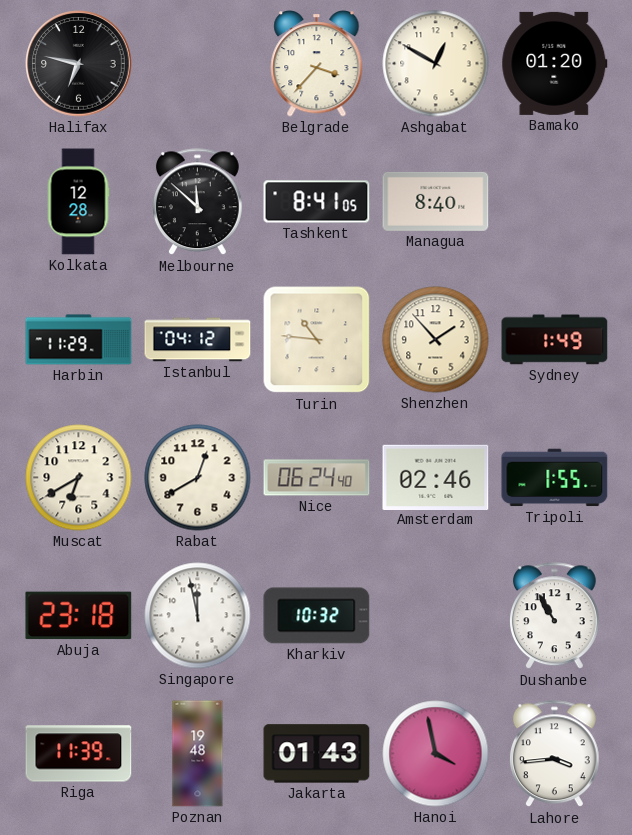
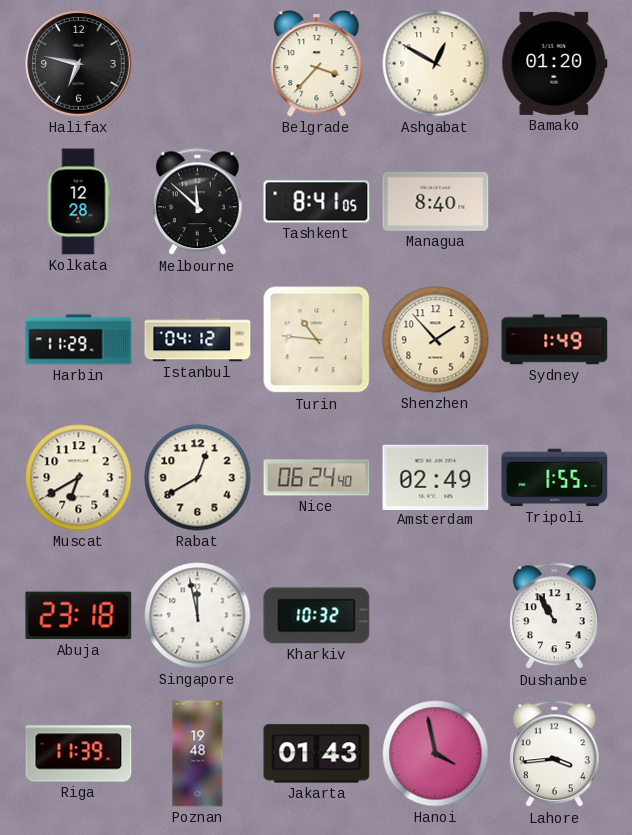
Amsterdam: 02:46 -> 02:49 (436, 477)
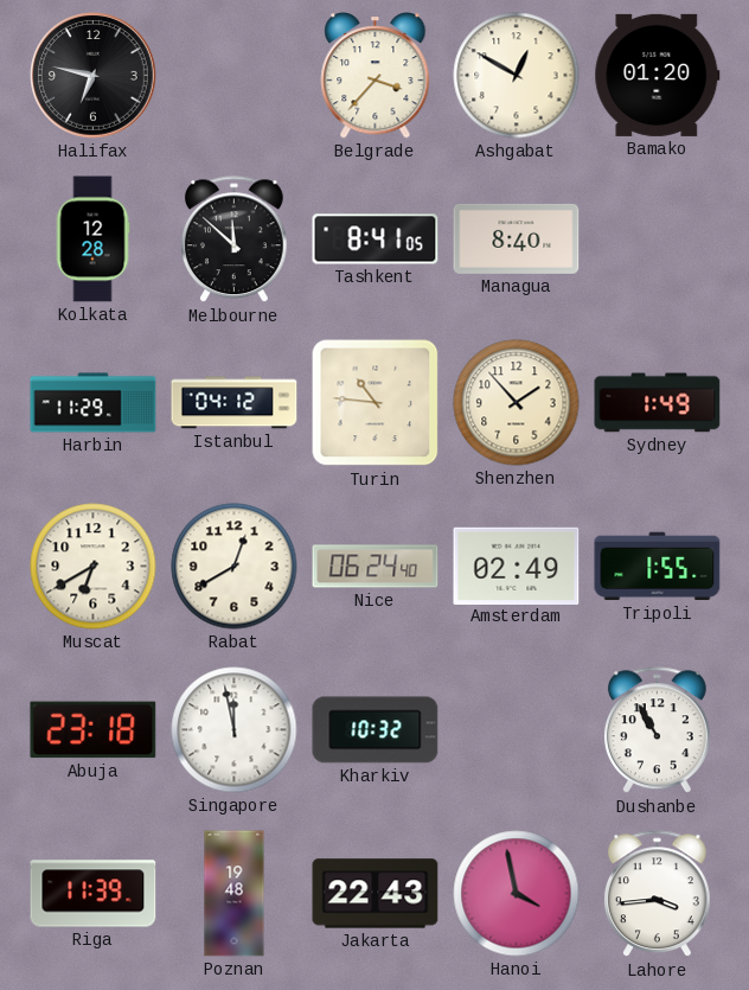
Jakarta: 01:43 -> 22:43 (376, 894)
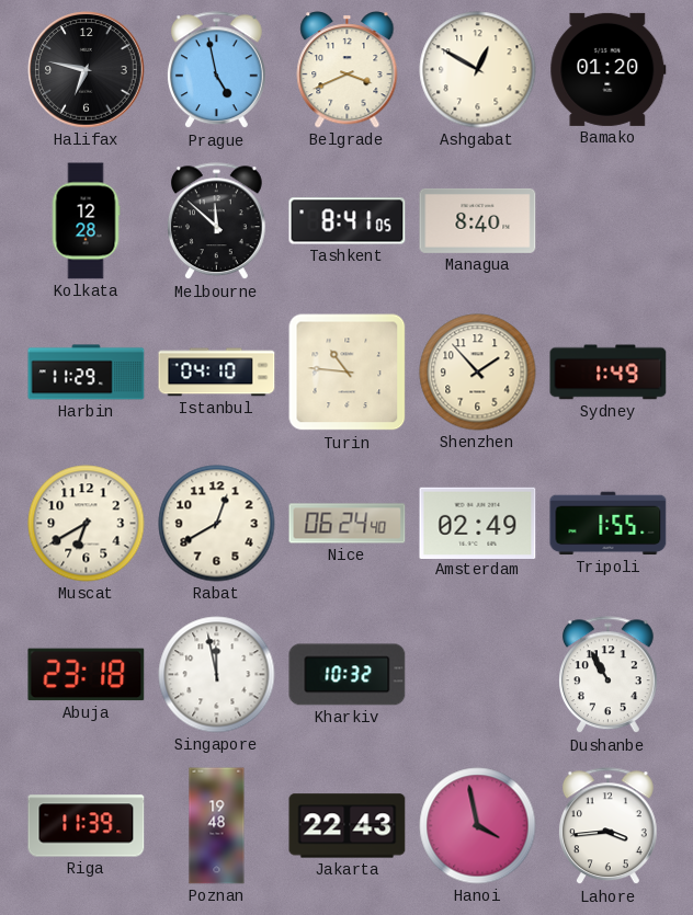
Prague: none -> 4:58 (216, 70)
Belgrade: 3:37 -> 3:41 (348, 70)
Istanbul: 04:12 -> 04:10 (217, 373)
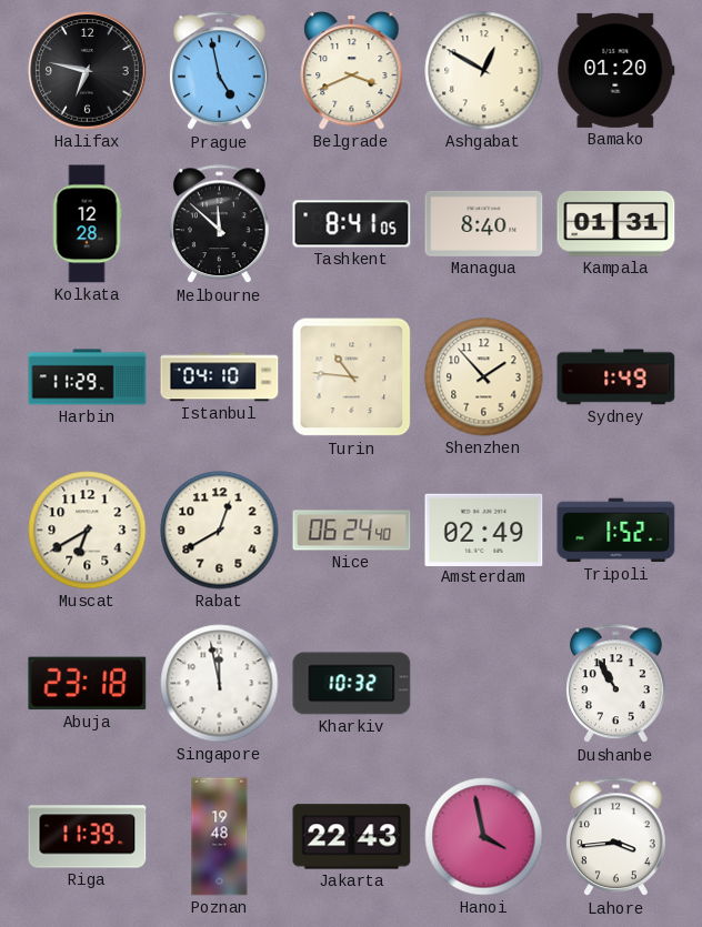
Kampala: none -> 01:31 (616, 223)
Tripoli: 1:55 -> 1:52 (616, 531)
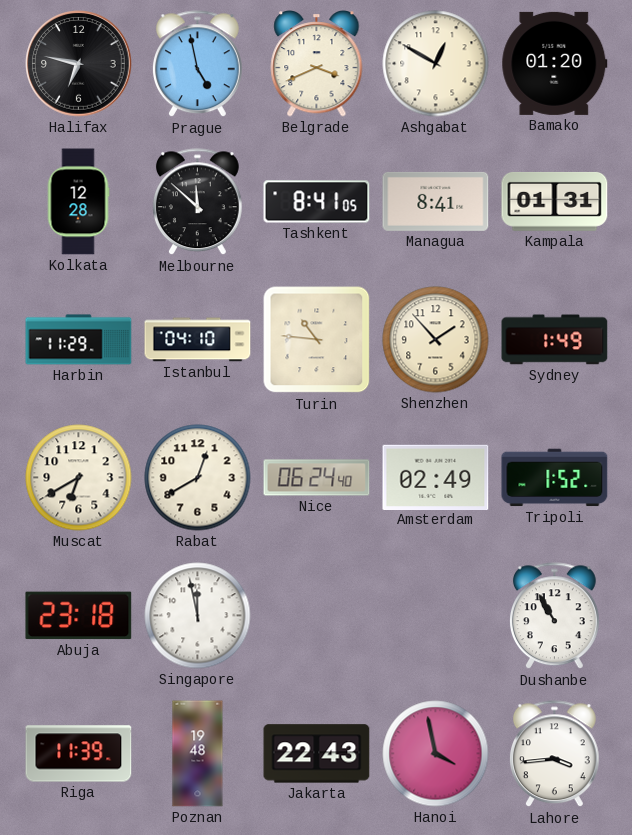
Managua: 8:40 -> 8:41 (436, 201)
Kharkiv: 10:32 -> none (352, 684)
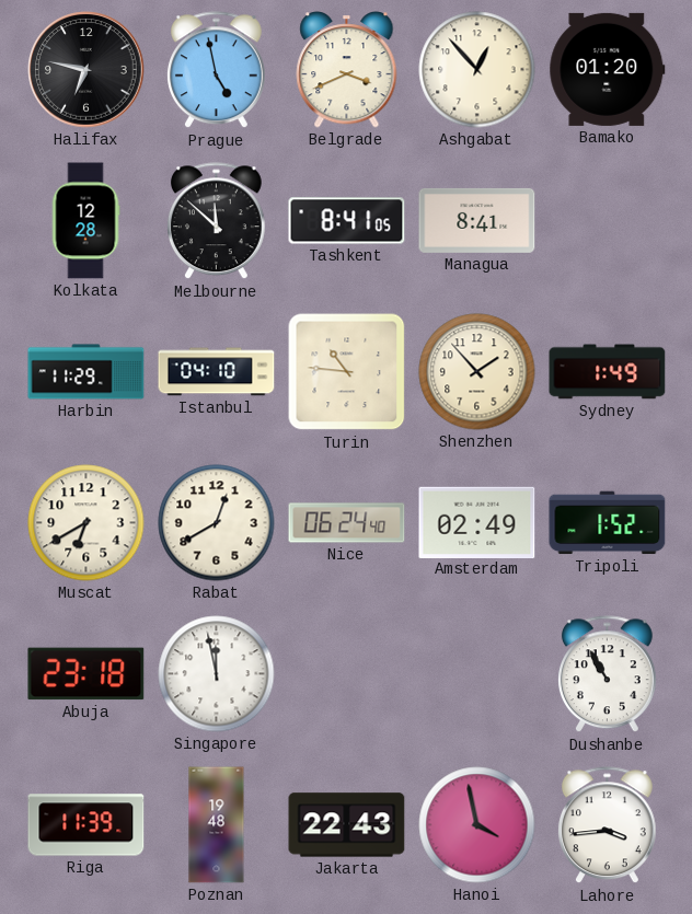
Ashgabat: 12:50 -> 12:53 (477, 70)
Kampala: 01:31 -> none (555, 201)
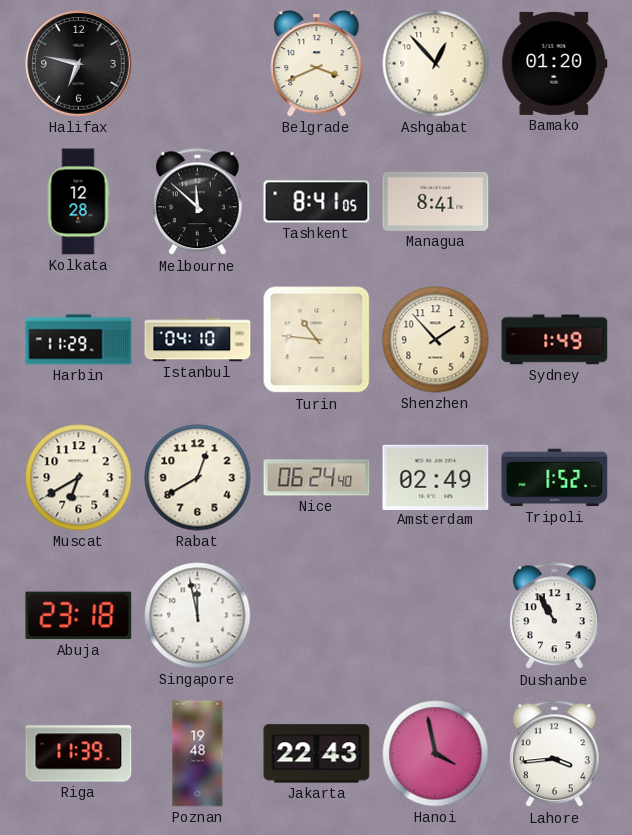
Prague: 4:58 -> none (216, 70)
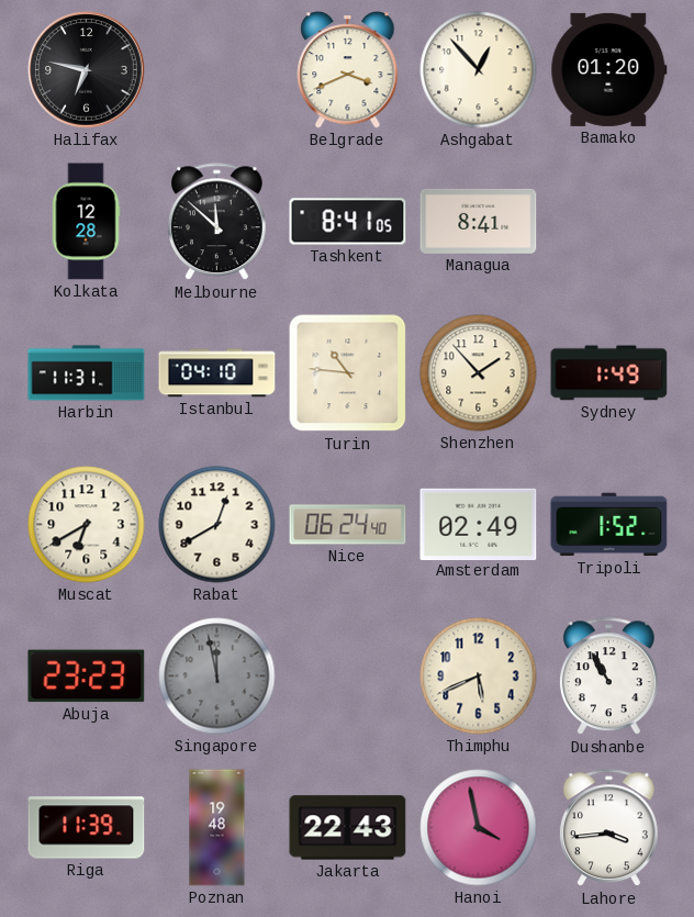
Harbin: 11:29 -> 11:31 (87, 373)
Abuja: 23:18 -> 23:23 (87, 676)
Singapore dial: white -> grey (217, 676)
Thimphu: none -> 5:41 (479, 676)
